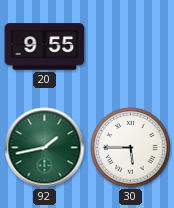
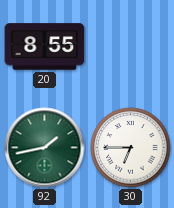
20: 9:55 -> 8:55 (45, 47)
30: 5:45 -> 6:45 (131, 148)
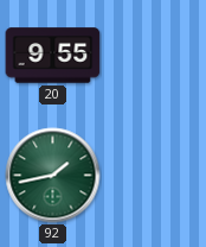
20: 8:55 -> 9:55 (53, 56)
30: 6:45 -> none (131, 148)
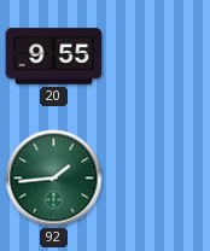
92: 1:43 -> 1:44 (54, 179)
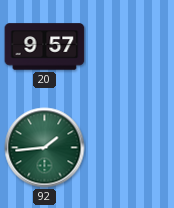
20: 9:55 -> 9:57 (45, 47)
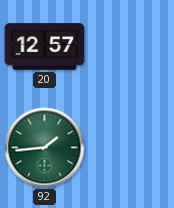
20: 9:57 -> 12:57 (45, 47)
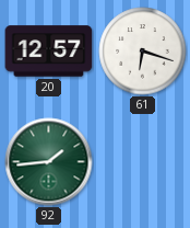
61: none -> 6:18 (143, 52)
